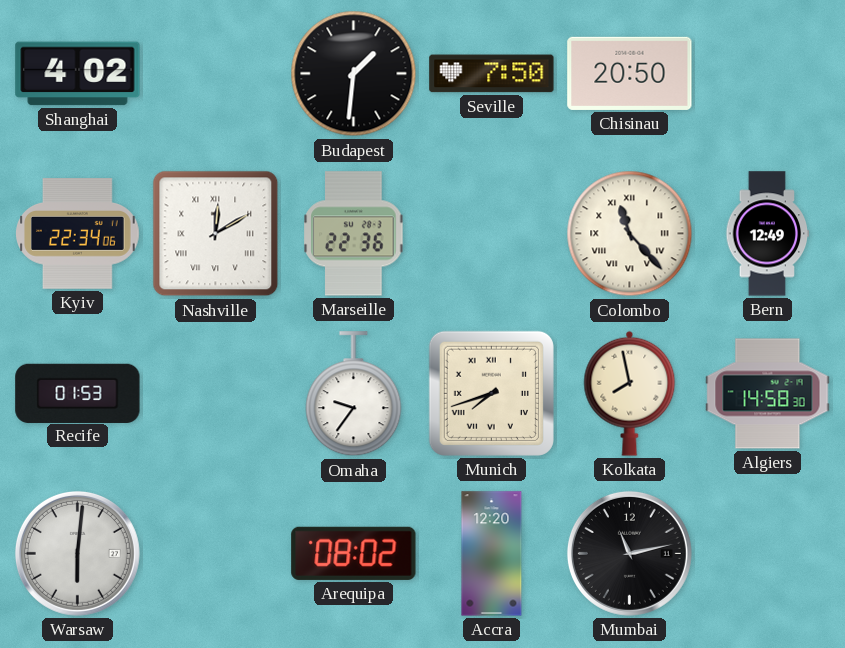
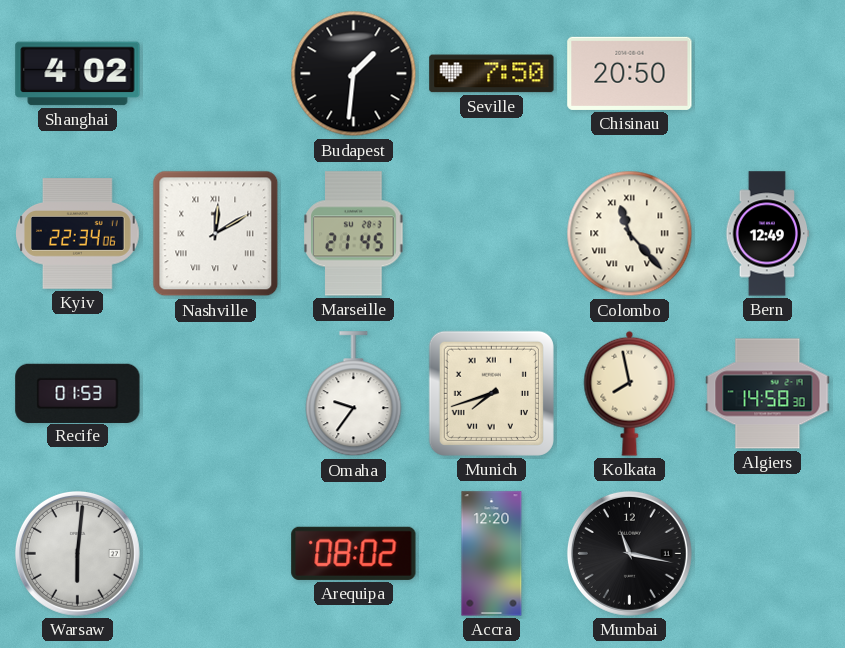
Marseille: 22:36 -> 21:45 (354, 234)
Mumbai: 11:13 -> 11:17 (629, 553)
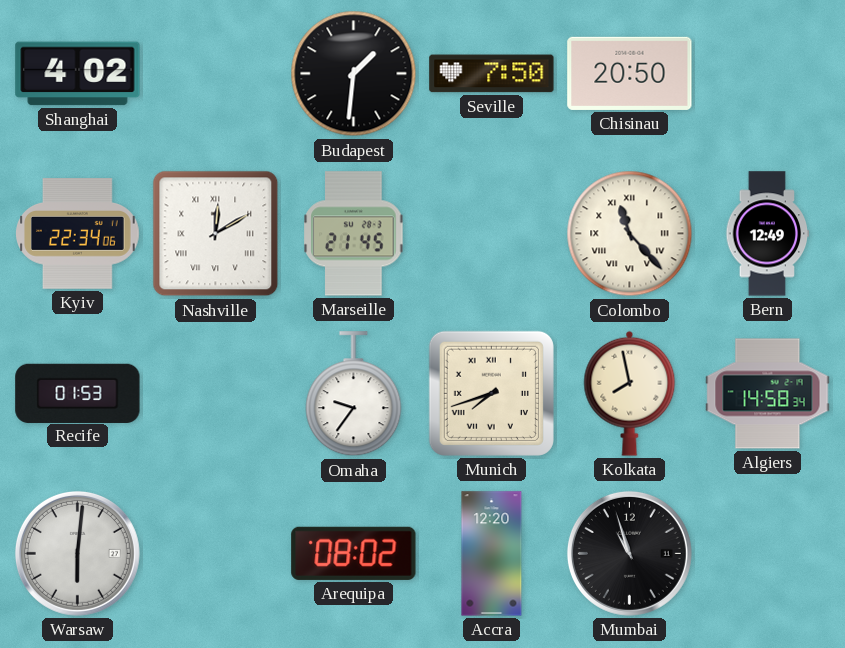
Algiers: 14:58:30 -> 14:58:34 (768, 394)
Mumbai: 11:17 -> 10:57 (629, 553)
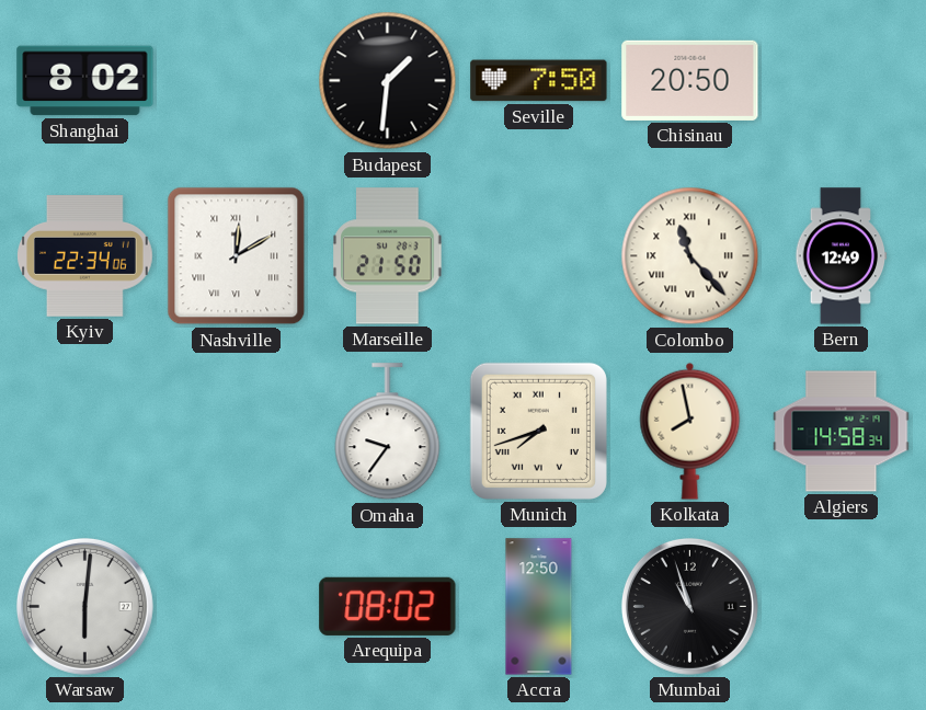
Shanghai: 4:02 -> 8:02 (85, 81)
Marseille: 21:45 -> 21:50 (388, 256)
Recife: 01:53 -> none (78, 393)
Accra: 12:20 -> 12:50 (539, 607)
